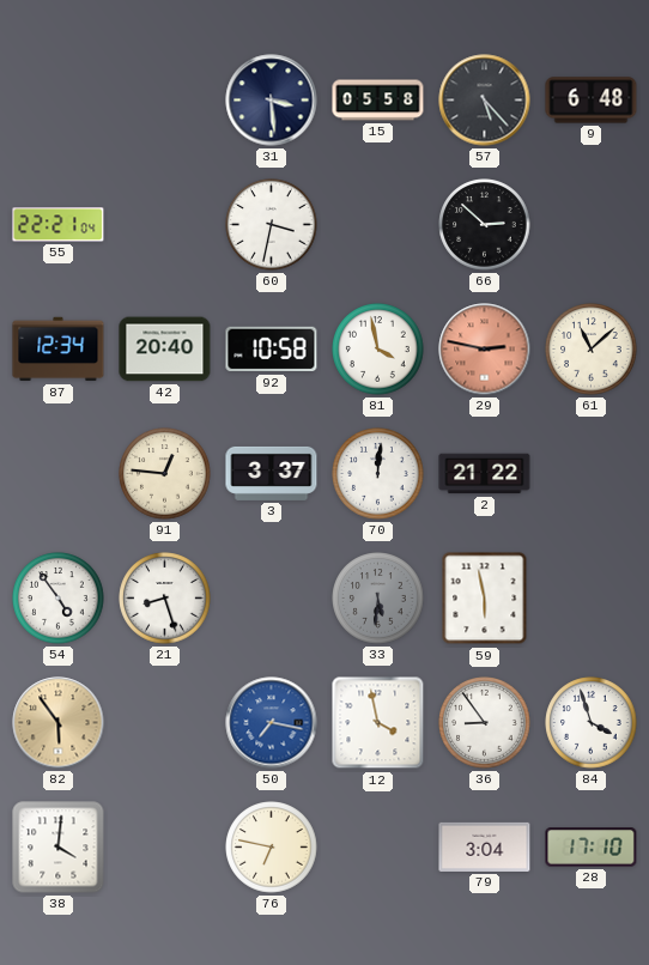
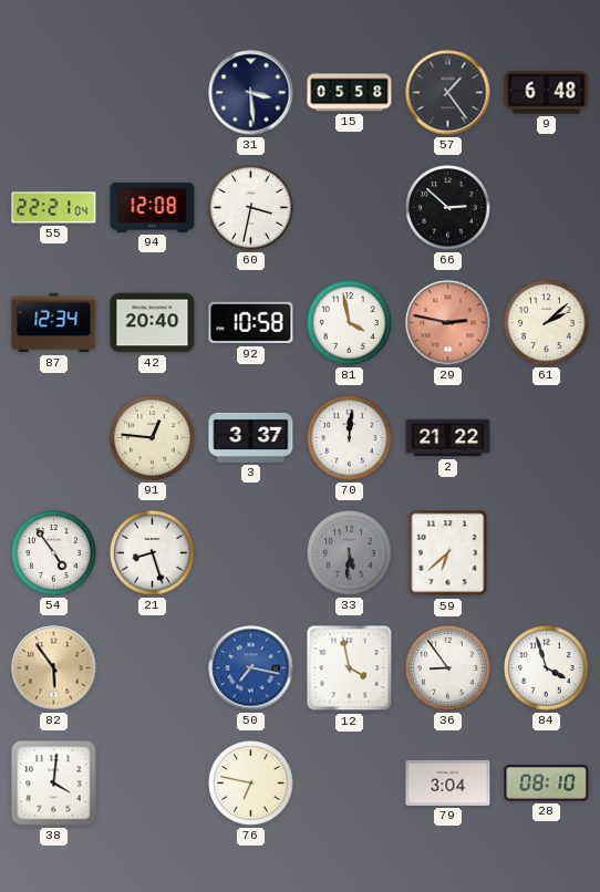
57: 5:23 -> 1:24 (448, 93)
94: none -> 12:08 (153, 208)
61: 11:08 -> 2:08 (547, 323)
59: 5:58 -> 6:38 (448, 553)
28: 17:10 -> 08:10 (547, 784)
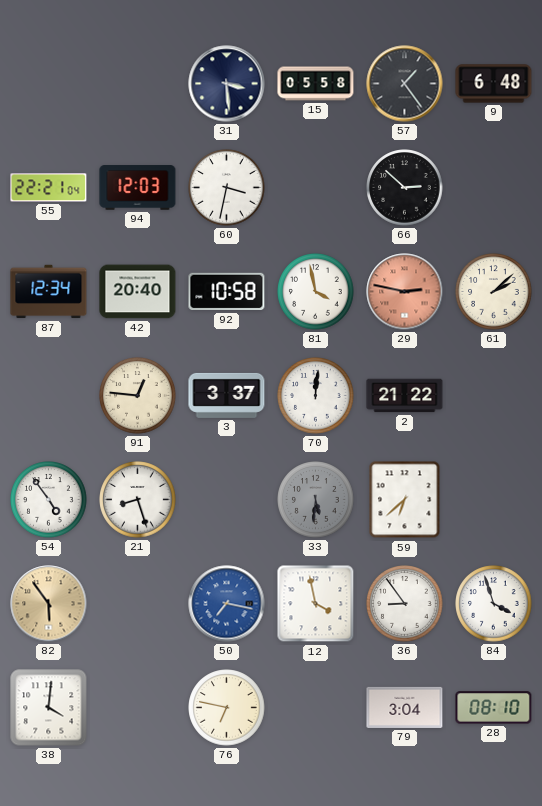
94: 12:08 -> 12:03 (138, 188)
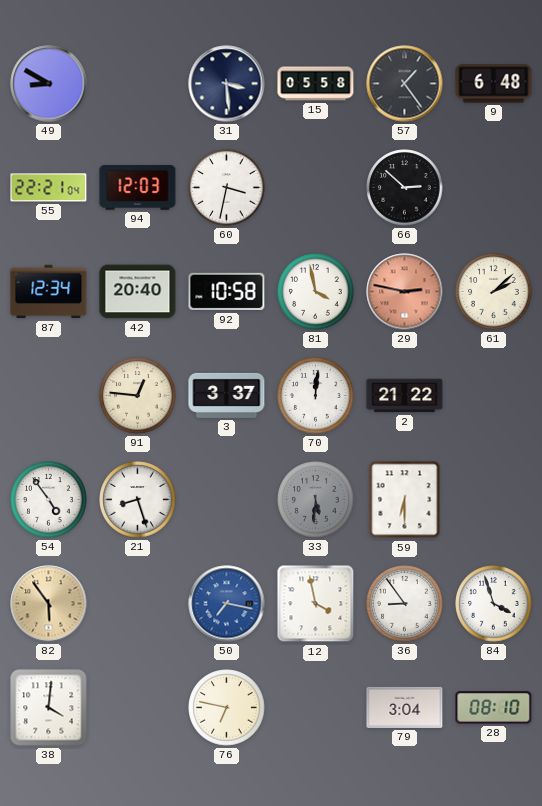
49: none -> 8:50 (49, 84)
59: 6:38 -> 6:30 (405, 500)
